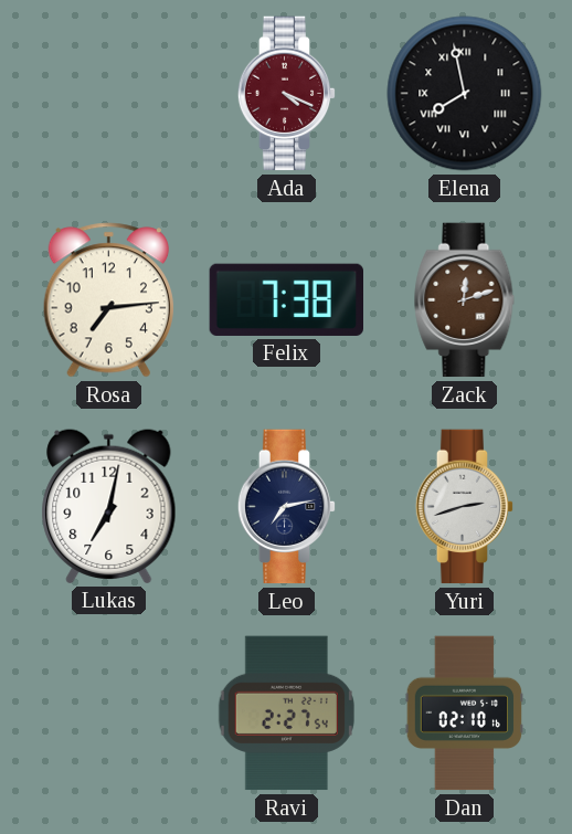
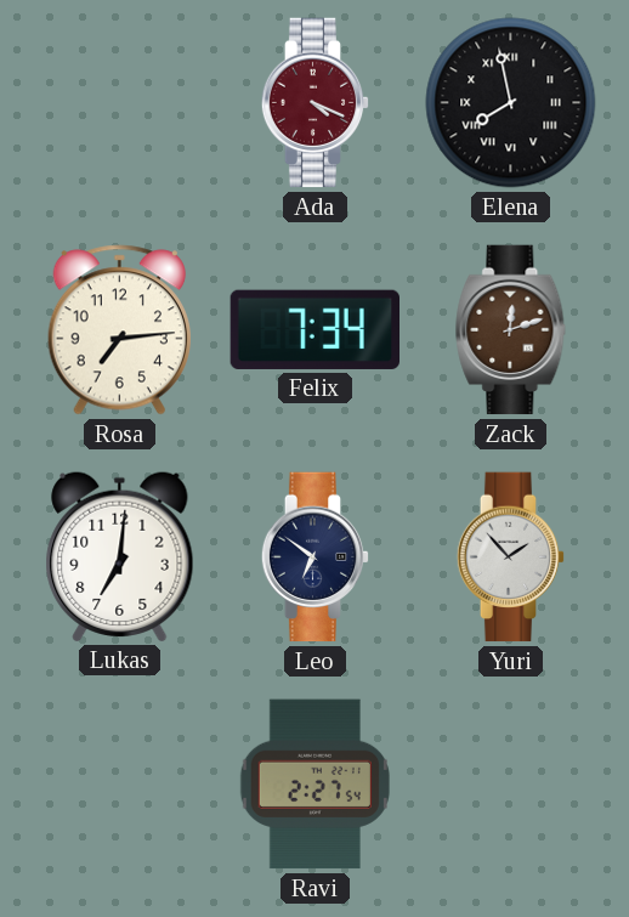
Felix: 7:38 -> 7:34 (314, 329)
Lukas: 7:02 -> 7:01 (120, 556)
Leo: 7:13 -> 6:51 (316, 557)
Yuri: 2:42 -> 1:53 (511, 557)
Dan: 02:10 -> none (464, 714)
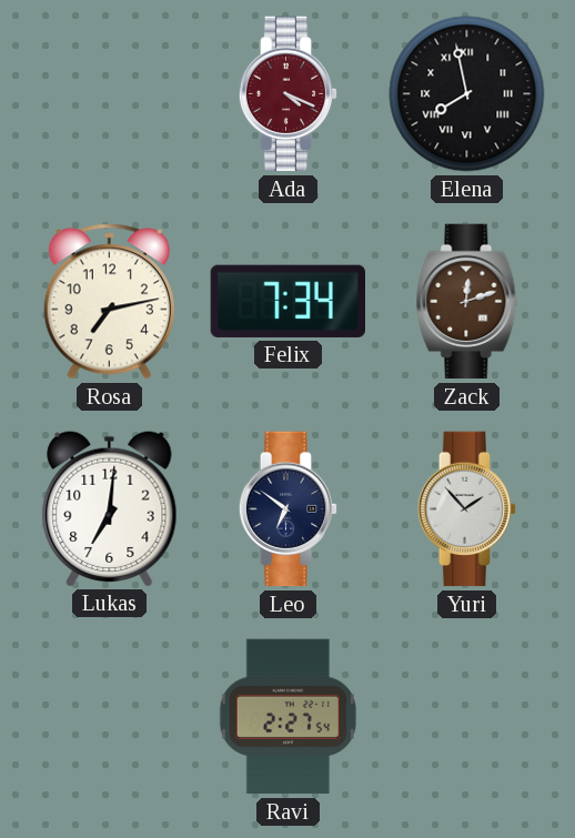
Rosa: 7:14 -> 7:13 (109, 302)
